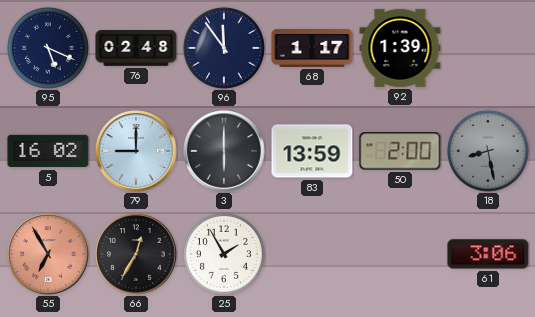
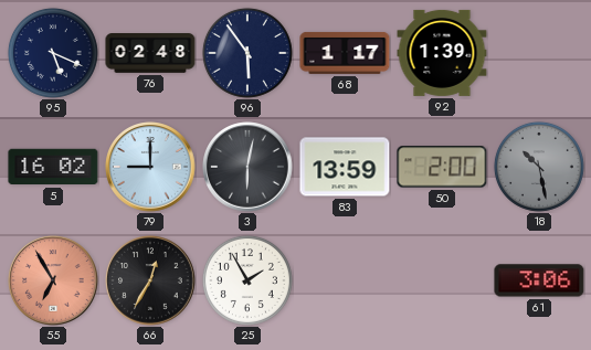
96: 11:54 -> 5:54 (247, 53)
3: 6:00 -> 6:02 (247, 167)
18: 8:28 -> 10:28 (539, 167)
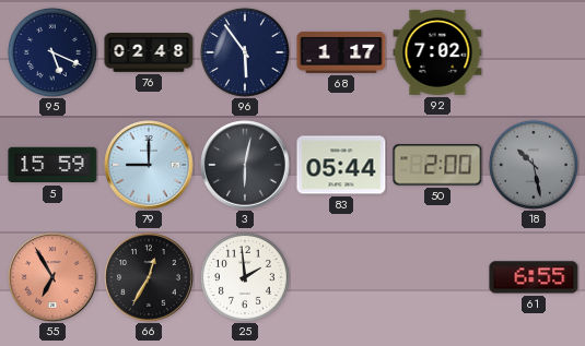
92: 1:39 -> 7:02 (437, 52)
5: 16:02 -> 15:59 (52, 165)
83: 13:59 -> 05:44 (341, 165)
25: 1:55 -> 1:59 (245, 277)
61: 3:06 -> 6:55 (534, 277)
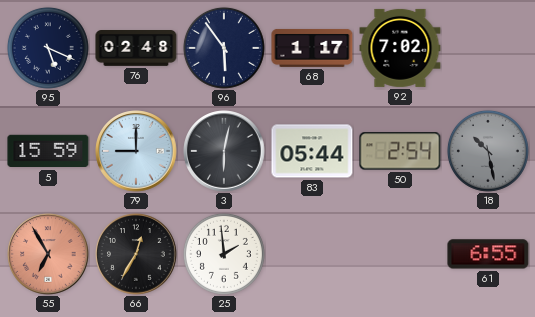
50: 2:00 -> 2:54 (400, 151)
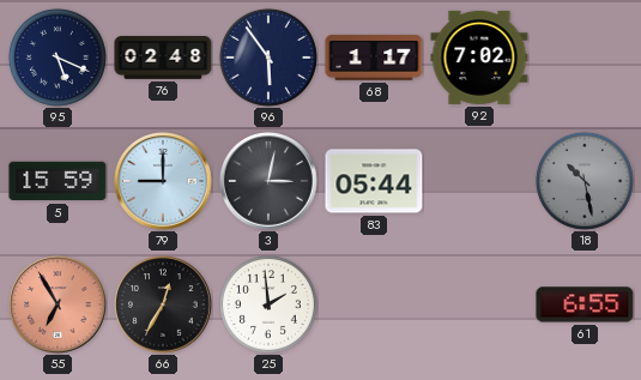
3: 6:02 -> 3:02 (268, 181)
50: 2:54 -> none (400, 151)
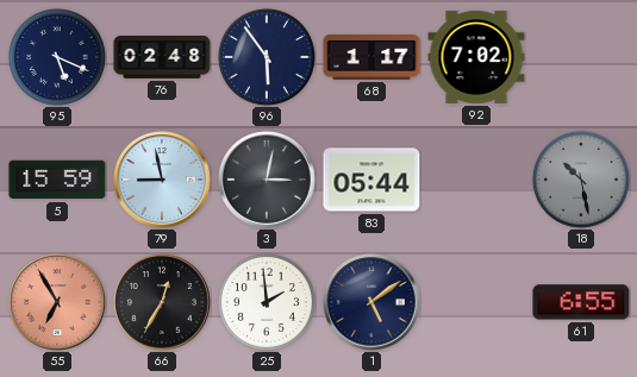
79: 9:00 -> 8:58 (162, 180)
1: none -> 5:09 (371, 302)
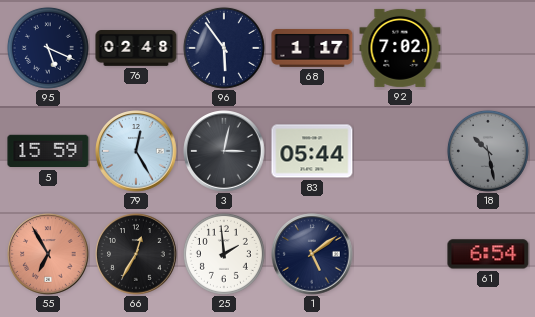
79: 8:58 -> 12:25 (136, 151)
61: 6:55 -> 6:54 (488, 254)
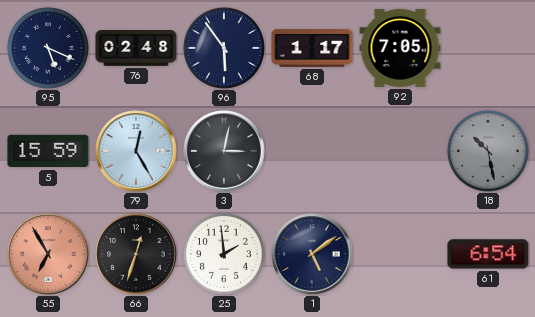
92: 7:02 -> 7:05 (400, 48)
83: 05:44 -> none (312, 151)
66: 12:35 -> 12:33 (136, 254)
